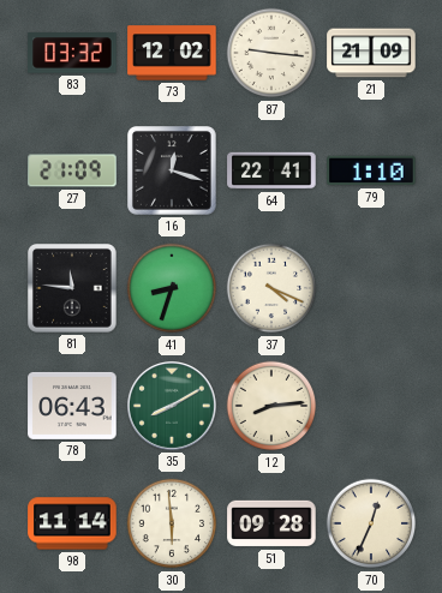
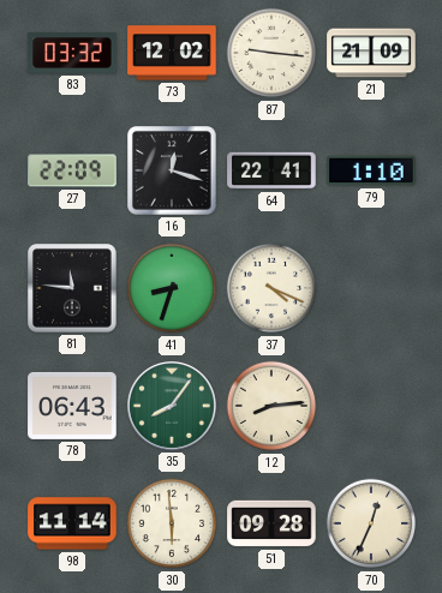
27: 21:09 -> 22:09 (72, 170)
35: 8:10 -> 8:06 (172, 406)
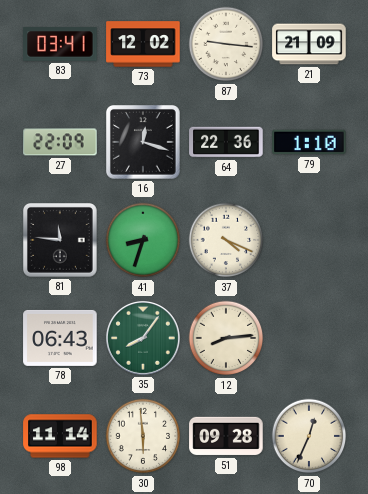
83: 03:32 -> 03:41 (60, 44)
64: 22:41 -> 22:36 (226, 142)
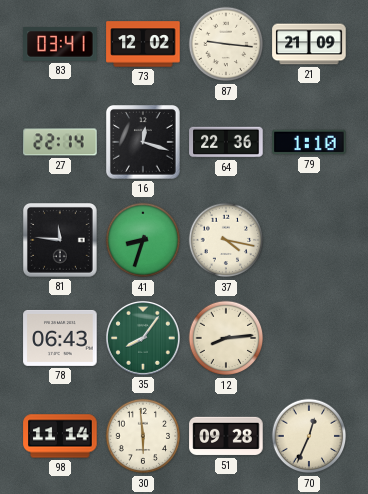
27: 22:09 -> 22:14 (60, 142)
37: 4:19 -> 4:17 (226, 240)
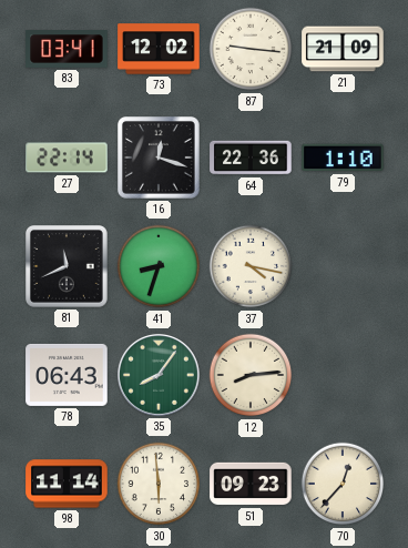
81: 11:46 -> 11:41 (68, 267)
51: 09:28 -> 09:23 (251, 484)
70: 12:34 -> 12:37 (343, 484)
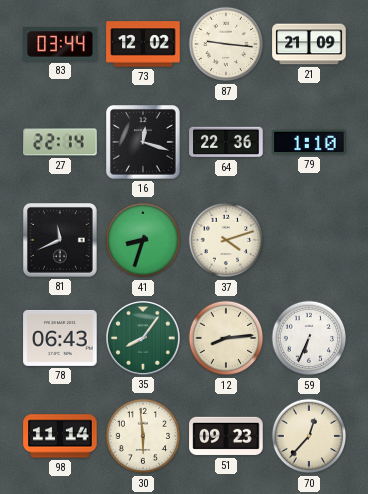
83: 03:41 -> 03:44 (60, 44)
37: 4:17 -> 4:12 (226, 240)
59: none -> 6:34 (309, 338)
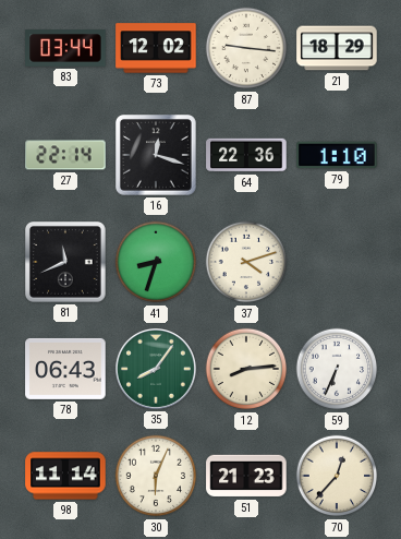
21: 21:09 -> 18:29 (337, 48)
30: 5:59 -> 6:04 (156, 476)
51: 09:23 -> 21:23 (246, 476)
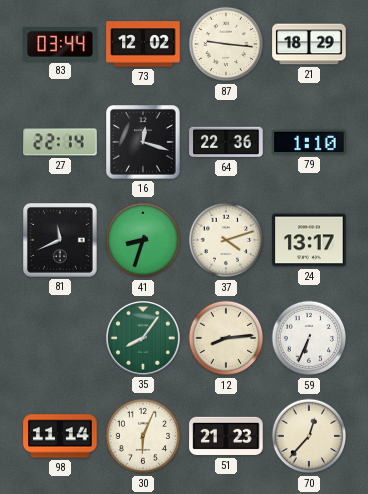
24: none -> 13:17 (309, 240)
78: 06:43 -> none (65, 369)
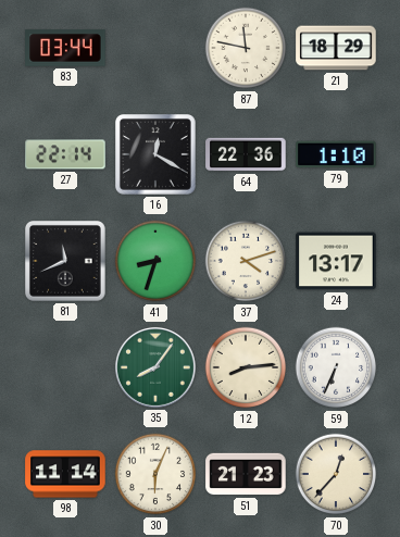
73: 12:02 -> none (143, 44)
87: 9:16 -> 11:47 (246, 48)
16: 12:18 -> 12:20 (157, 155)
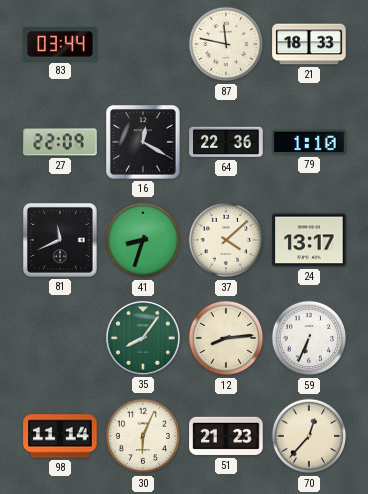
21: 18:29 -> 18:33 (309, 44)
27: 22:14 -> 22:09 (60, 142)
37: 4:12 -> 4:08 (226, 240)
